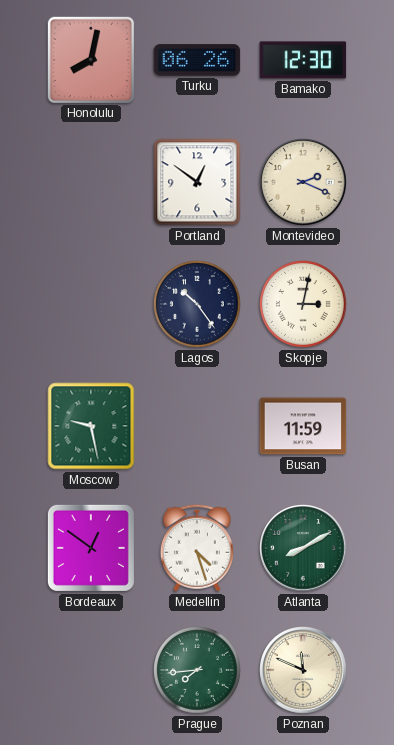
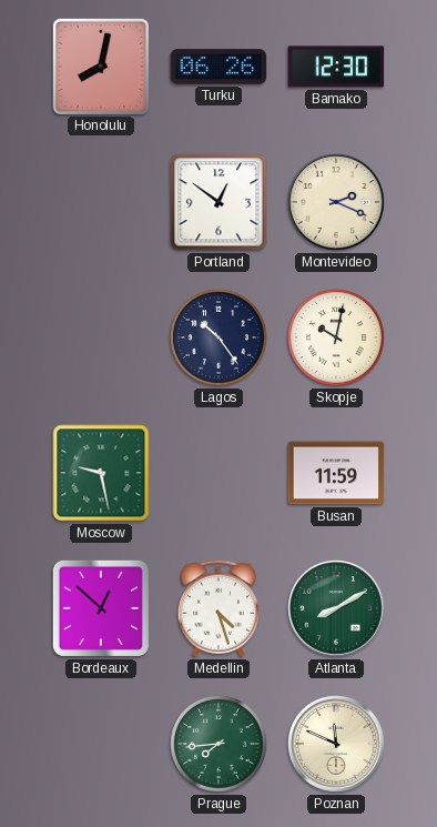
Skopje: 3:02 -> 10:02 (337, 339)
Bordeaux: 12:51 -> 12:52 (101, 608)
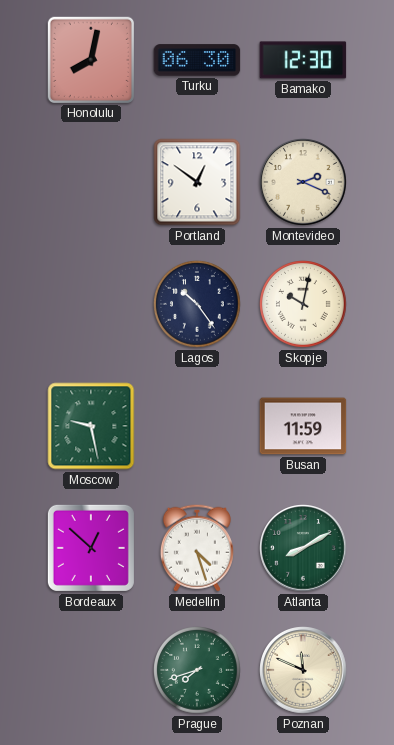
Turku: 06:26 -> 06:30 (197, 60)
Prague: 7:44 -> 7:42 (198, 671)
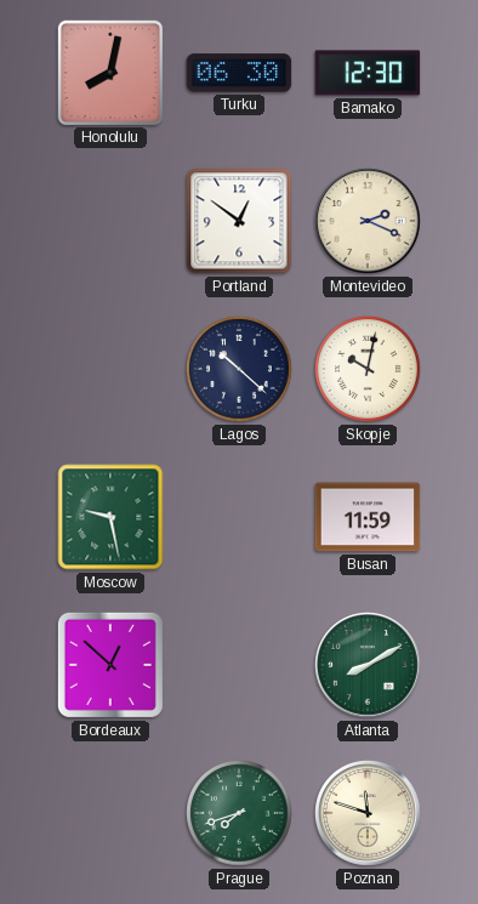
Lagos: 10:24 -> 10:22 (240, 370)
Medellin: 4:27 -> none (197, 548)
Poznan: 11:49 -> 11:48 (368, 813)
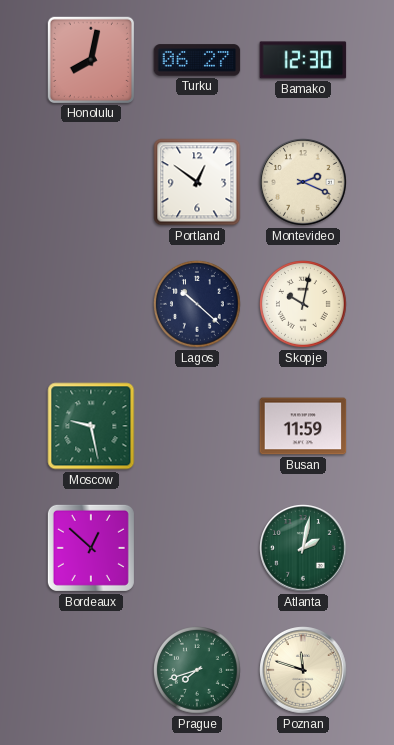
Turku: 06:30 -> 06:27 (197, 60)
Atlanta: 8:10 -> 2:02 (303, 548)
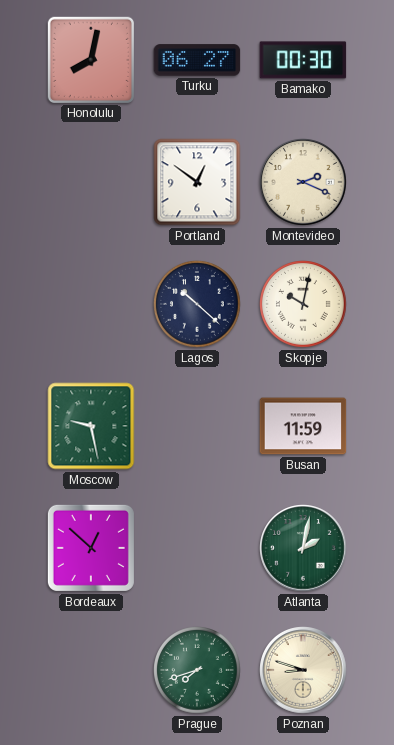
Bamako: 12:30 -> 00:30 (303, 60)
Poznan: 11:48 -> 8:48 (303, 670)
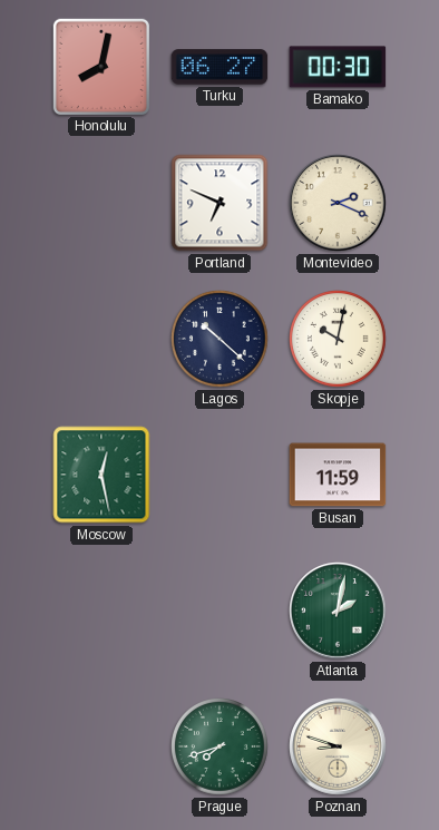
Portland: 12:51 -> 6:49 (219, 203)
Moscow: 9:28 -> 12:28 (101, 475)
Bordeaux: 12:52 -> none (91, 548)
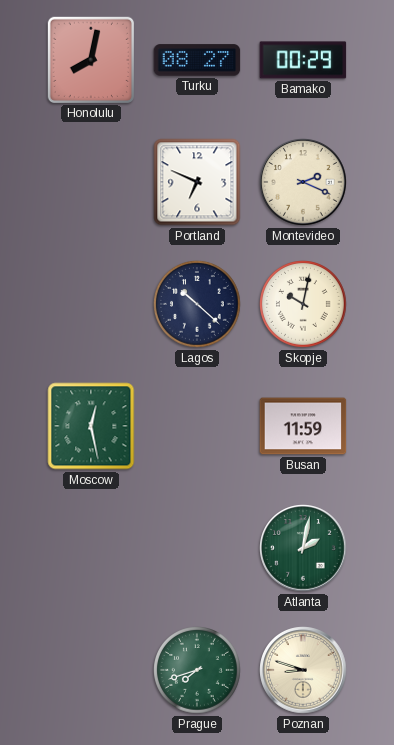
Turku: 06:27 -> 08:27 (197, 60)
Bamako: 00:30 -> 00:29 (303, 60)
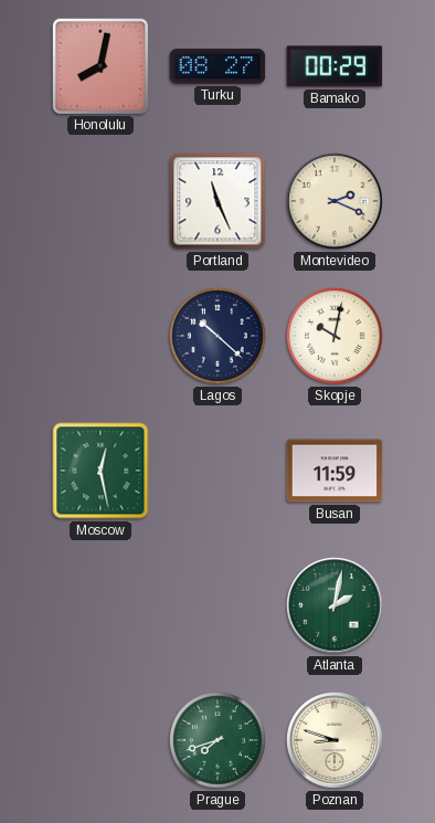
Portland: 6:49 -> 11:26 (217, 201)
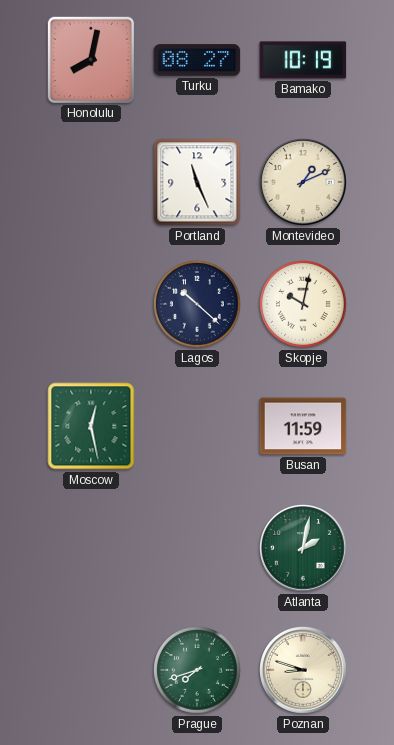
Bamako: 00:29 -> 10:19 (303, 60)
Montevideo: 2:19 -> 1:11 (303, 182)
